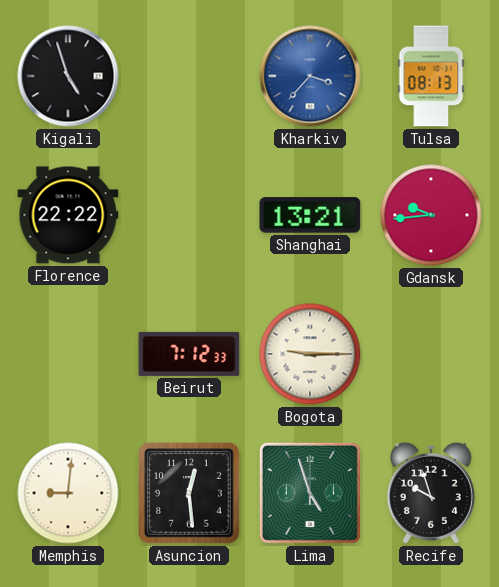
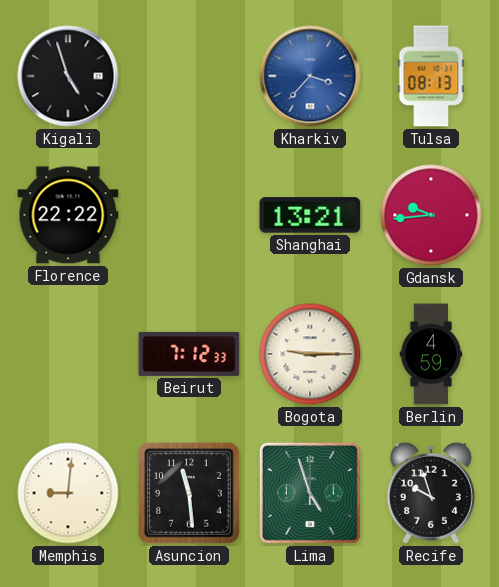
Berlin: none -> 4:59 (431, 354)
Asuncion: 12:29 -> 11:29 (190, 494)
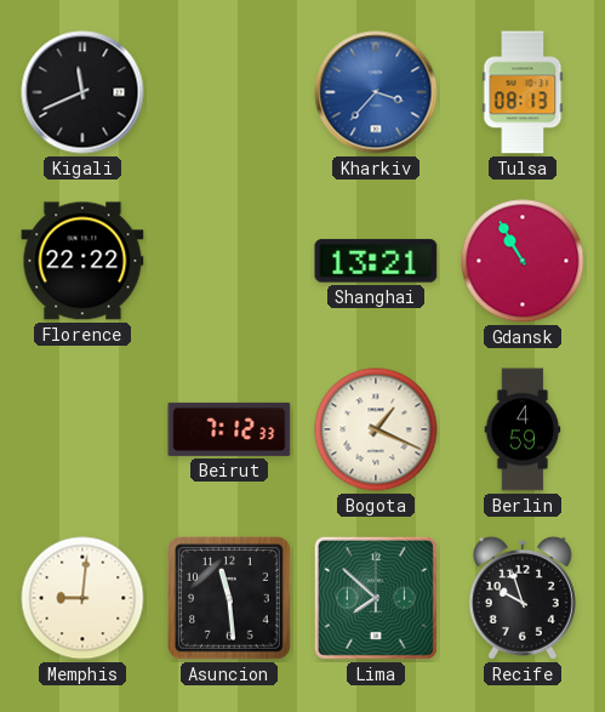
Kigali: 4:57 -> 11:41 (82, 92)
Gdansk: 9:44 -> 10:55 (523, 261)
Bogota: 9:15 -> 1:19 (376, 429)
Lima: 4:57 -> 7:52 (376, 598)
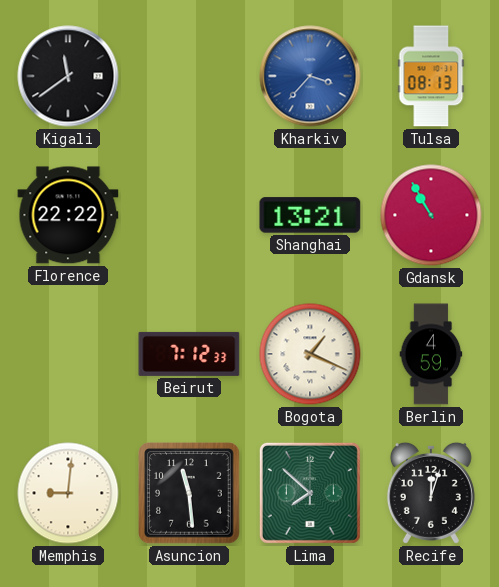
Kigali: 11:41 -> 11:39 (68, 76)
Recife: 9:57 -> 12:03 (431, 493)
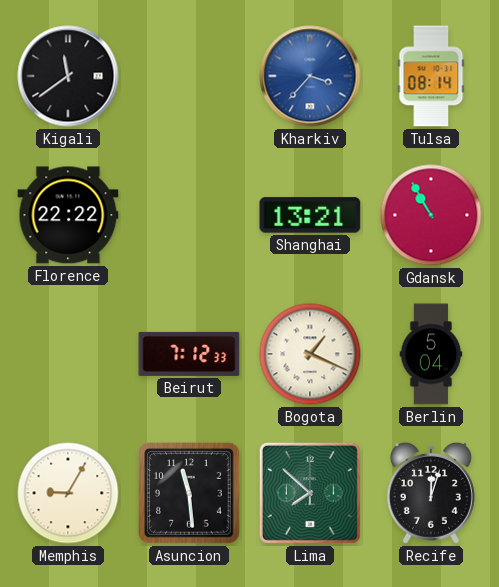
Tulsa: 08:13 -> 08:14 (431, 76)
Berlin: 4:59 -> 5:04 (431, 354)
Memphis: 9:01 -> 9:05 (68, 493)
